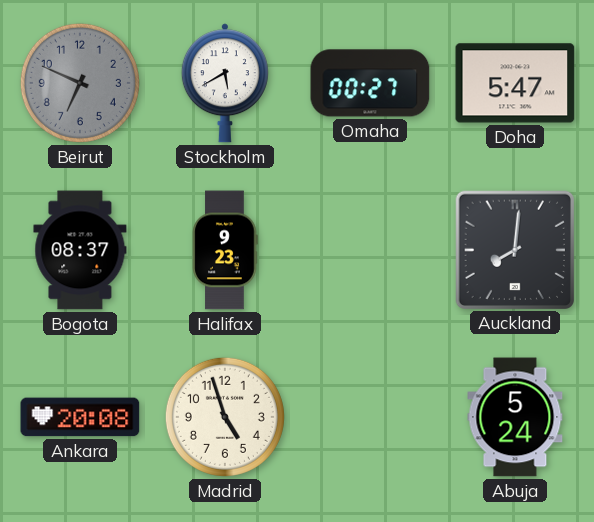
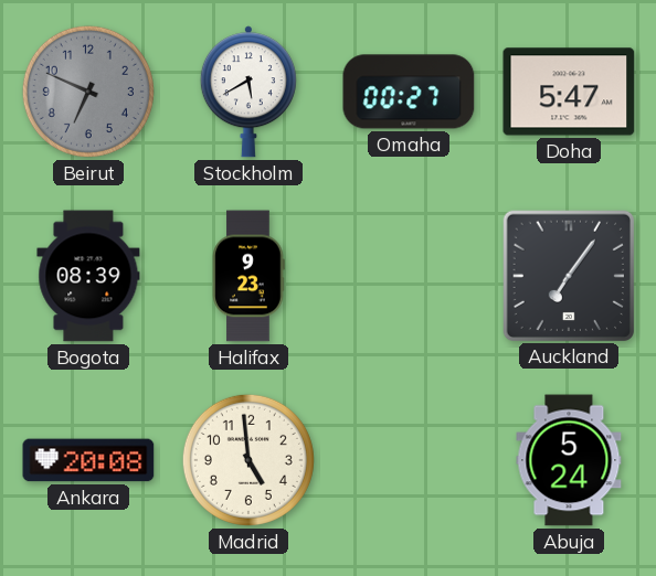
Bogota: 08:37 -> 08:39 (88, 276)
Auckland: 8:01 -> 7:06 (568, 275)
Madrid: 4:57 -> 4:59 (248, 460)
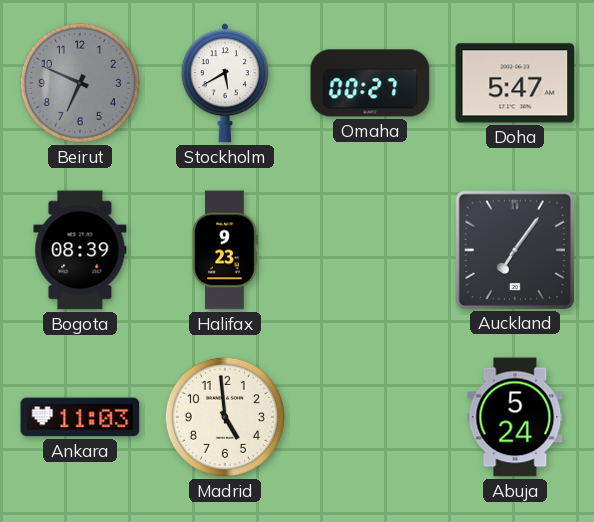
Ankara: 20:08 -> 11:03 (80, 417)
